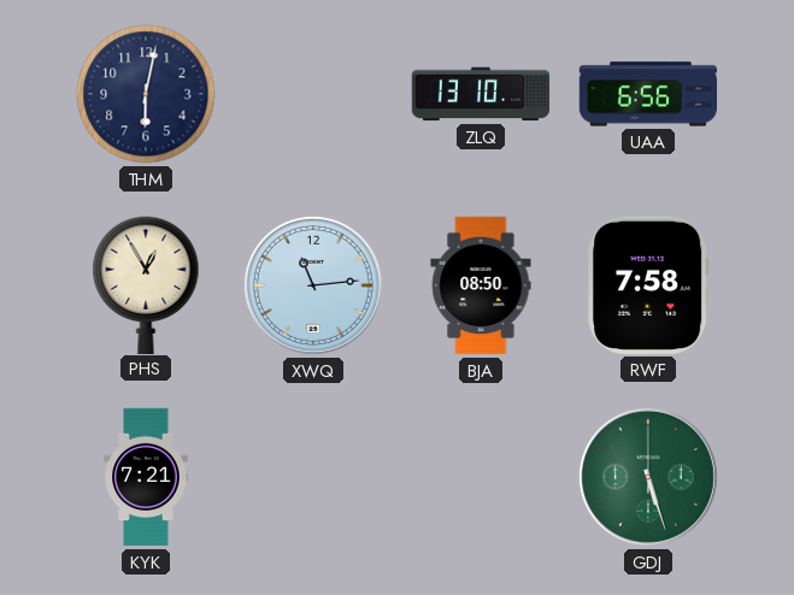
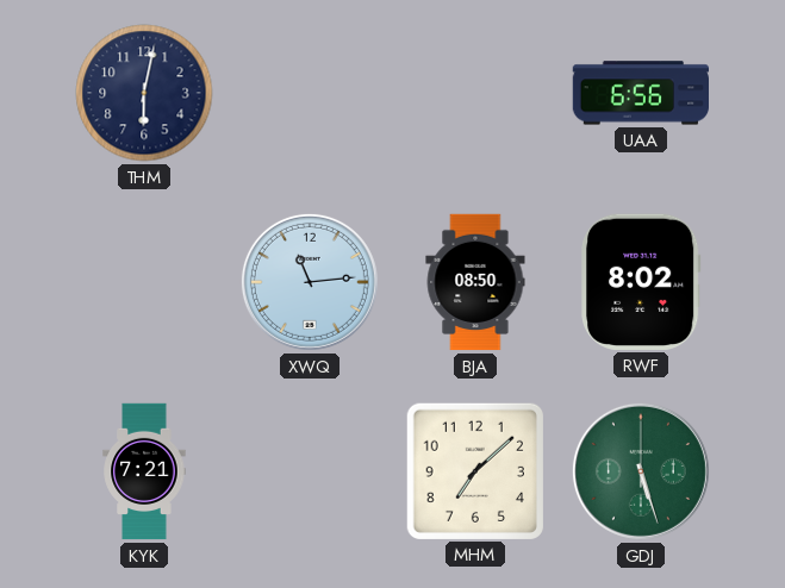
ZLQ: 13:10 -> none (481, 94)
PHS: 12:55 -> none (146, 284)
RWF: 7:58 -> 8:02 (642, 282)
MHM: none -> 7:08 (475, 471)
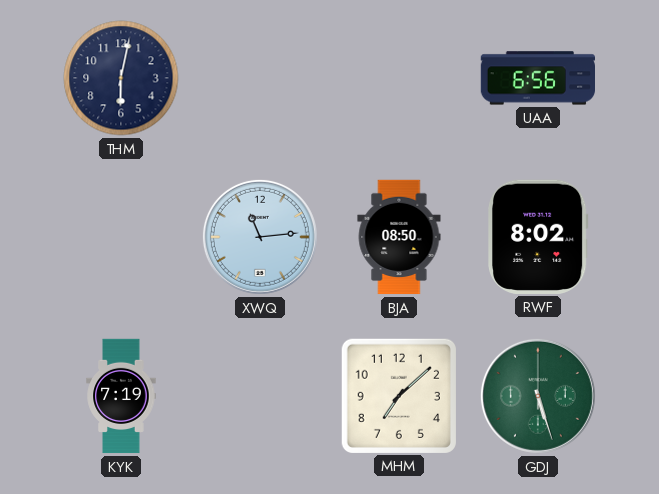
KYK: 7:21 -> 7:19 (121, 396)
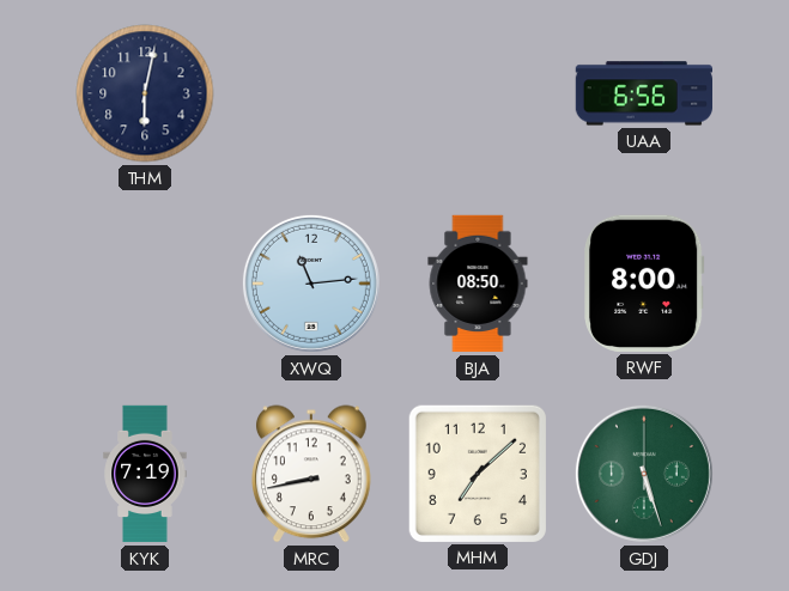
RWF: 8:02 -> 8:00 (645, 284)
MRC: none -> 8:43 (312, 474)
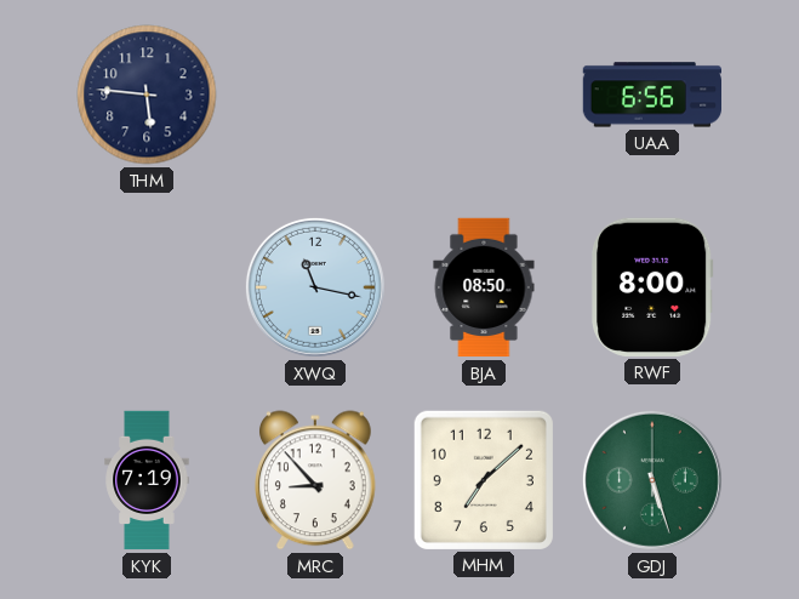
THM: 6:02 -> 5:46 (147, 95)
XWQ: 11:14 -> 11:17 (315, 287)
MRC: 8:43 -> 8:53 (316, 480)
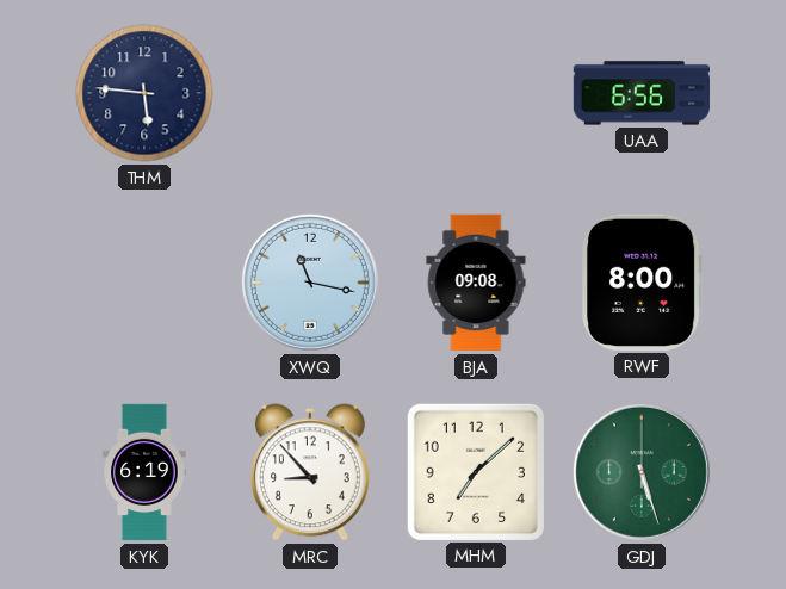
BJA: 08:50 -> 09:08 (476, 283)
KYK: 7:19 -> 6:19 (144, 472)
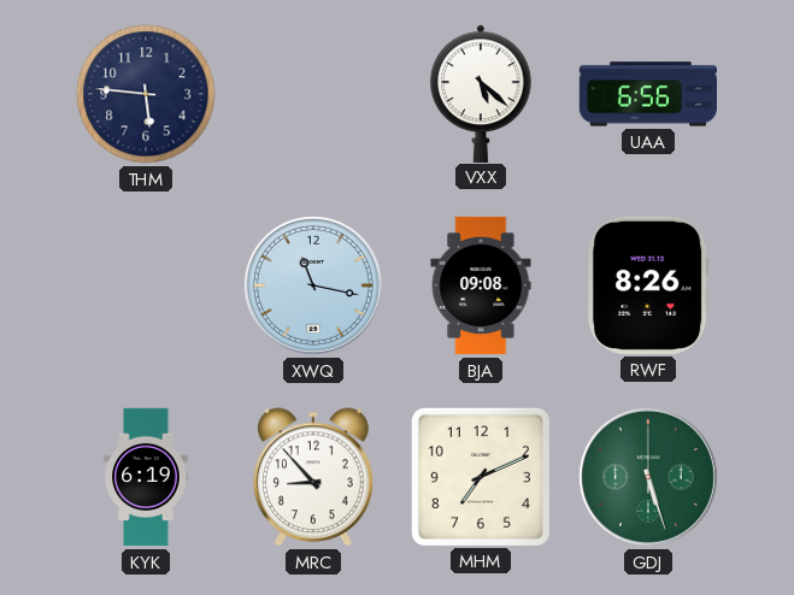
VXX: none -> 5:22 (481, 93)
RWF: 8:00 -> 8:26 (649, 285)
MHM: 7:08 -> 7:11 (481, 477)
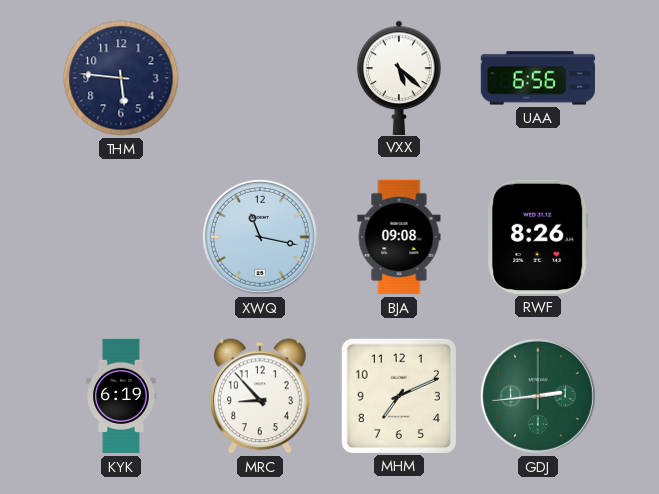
GDJ: 5:27 -> 2:44 (538, 396)
